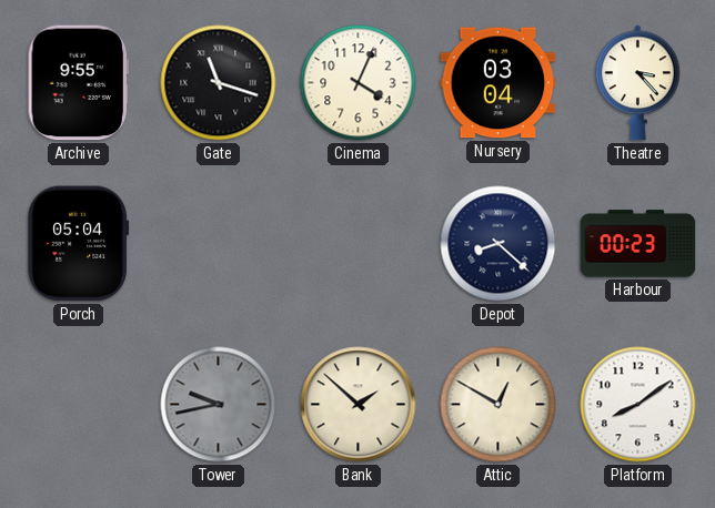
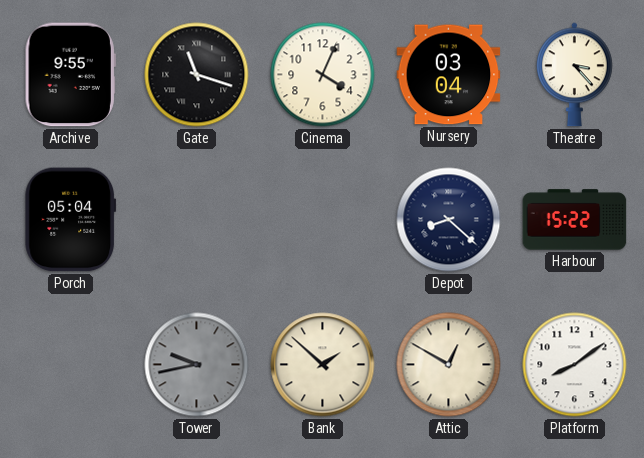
Harbour: 00:23 -> 15:22 (575, 220)
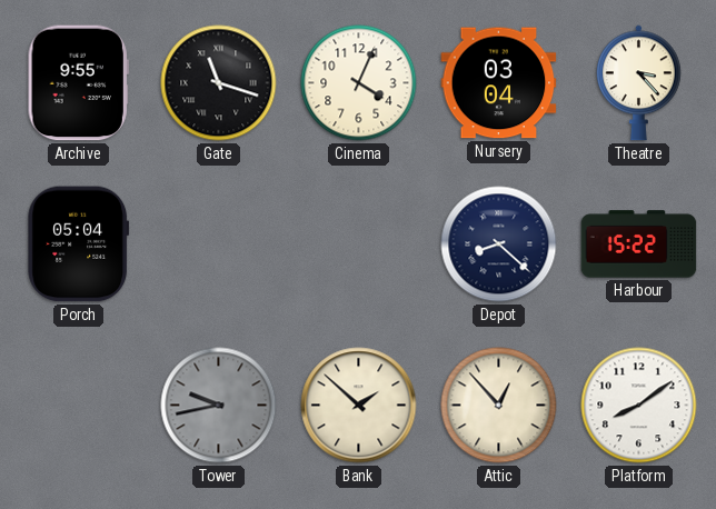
Attic: 12:50 -> 12:53 (499, 406)
